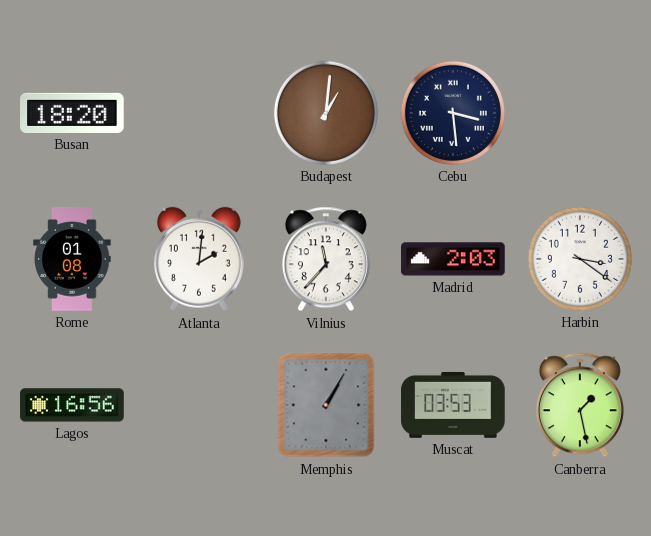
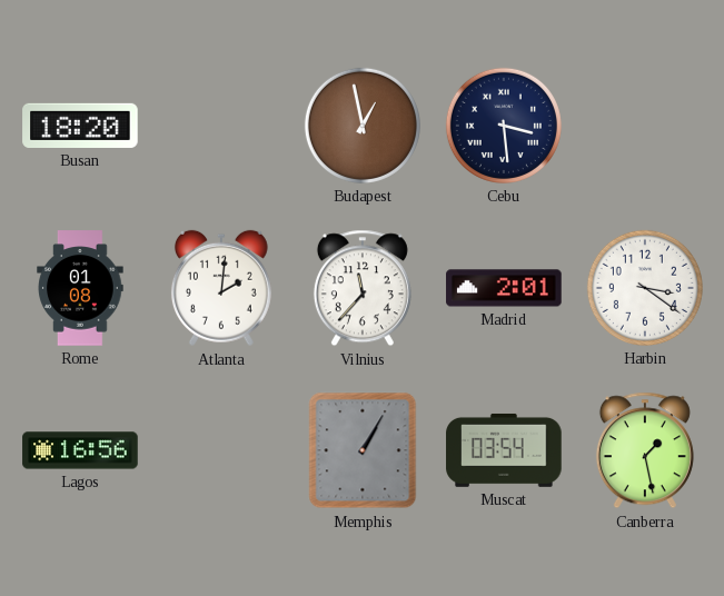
Budapest: 1:01 -> 12:58 (363, 126)
Madrid: 2:03 -> 2:01 (504, 288)
Muscat: 03:53 -> 03:54 (504, 450)
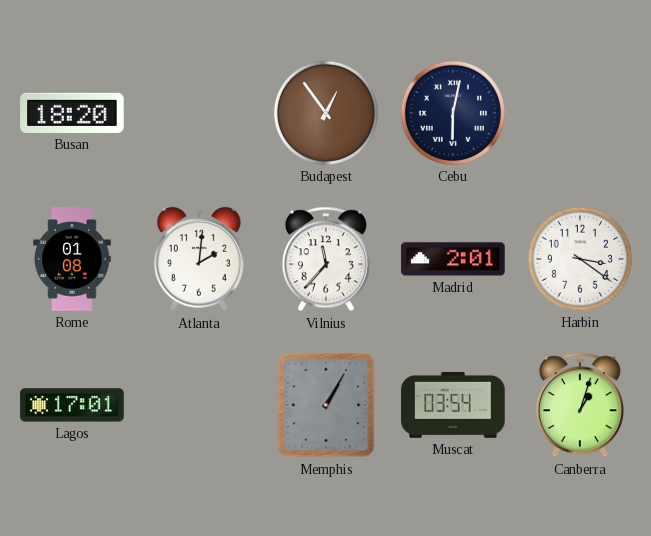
Budapest: 12:58 -> 12:54 (326, 113)
Cebu: 3:29 -> 6:02 (453, 113)
Lagos: 16:56 -> 17:01 (72, 405)
Canberra: 1:28 -> 1:03 (580, 405)
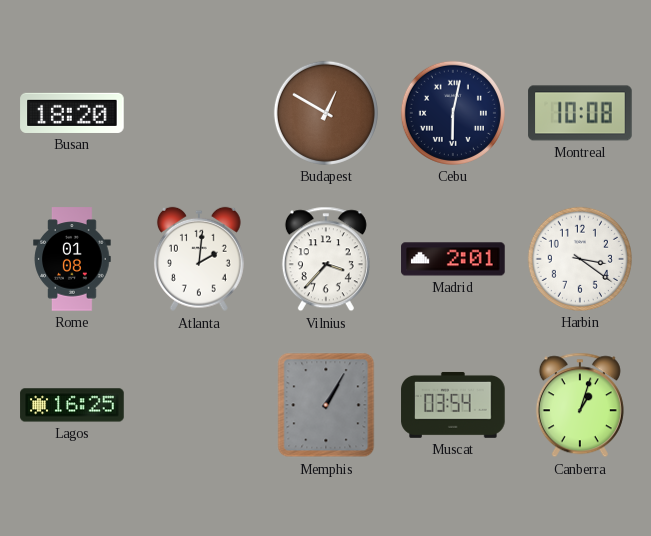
Budapest: 12:54 -> 12:50 (326, 113)
Montreal: none -> 10:08 (580, 113)
Vilnius: 11:37 -> 3:37 (326, 259)
Lagos: 17:01 -> 16:25 (72, 405)
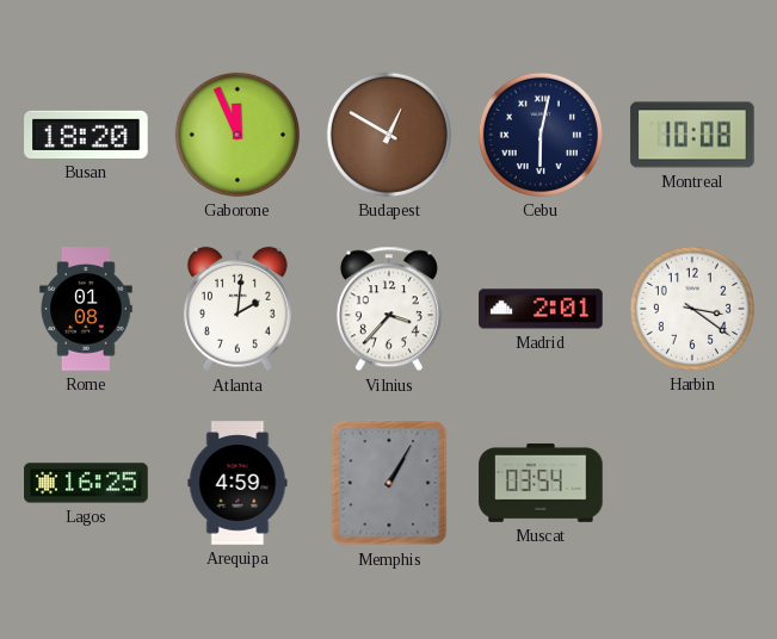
Gaborone: none -> 11:56 (238, 135)
Arequipa: none -> 4:59 (238, 483)
Canberra: 1:03 -> none (580, 405)
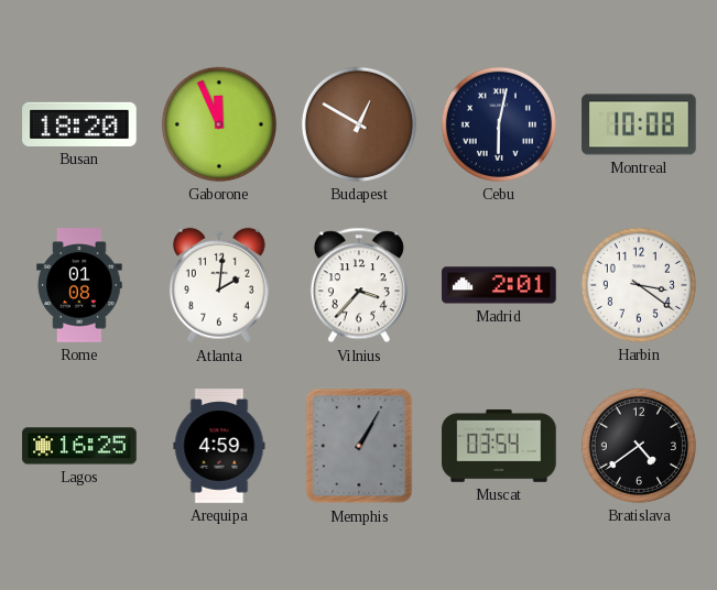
Bratislava: none -> 4:39 (639, 446)
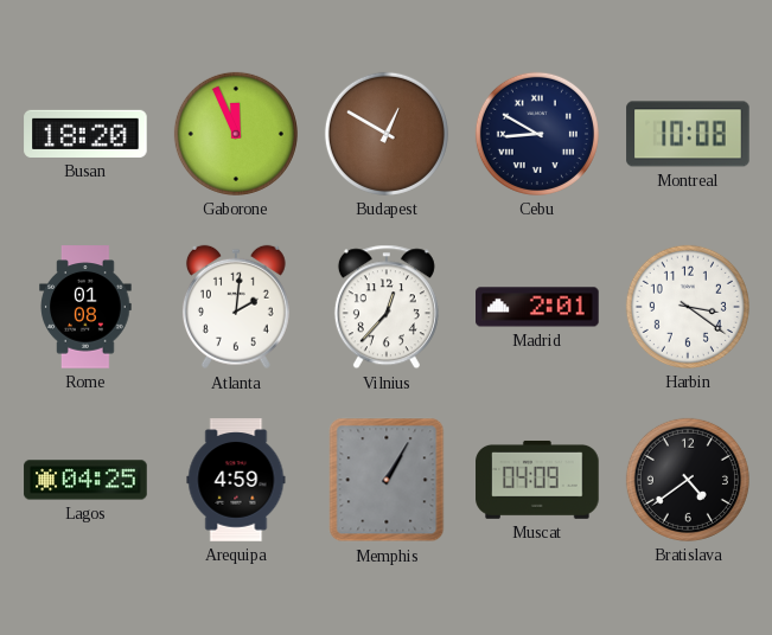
Cebu: 6:02 -> 8:50 (537, 134)
Vilnius: 3:37 -> 12:37 (387, 307)
Lagos: 16:25 -> 04:25 (85, 480)
Muscat: 03:54 -> 04:09 (537, 480)
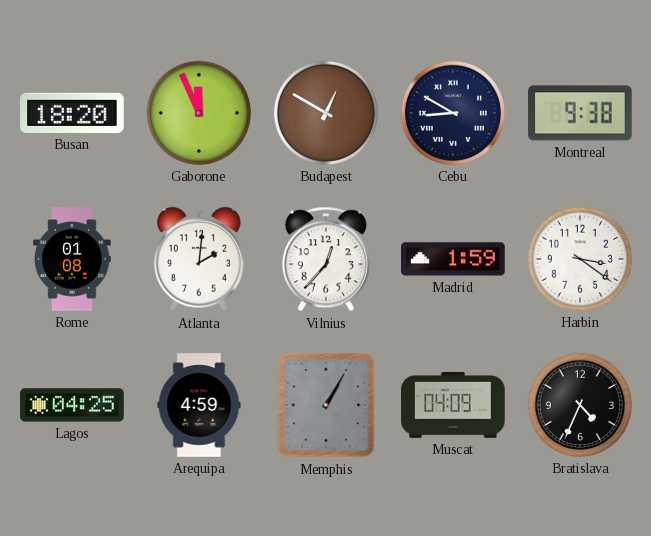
Montreal: 10:08 -> 9:38 (580, 113)
Madrid: 2:01 -> 1:59 (453, 259)
Bratislava: 4:39 -> 4:34 (580, 405)
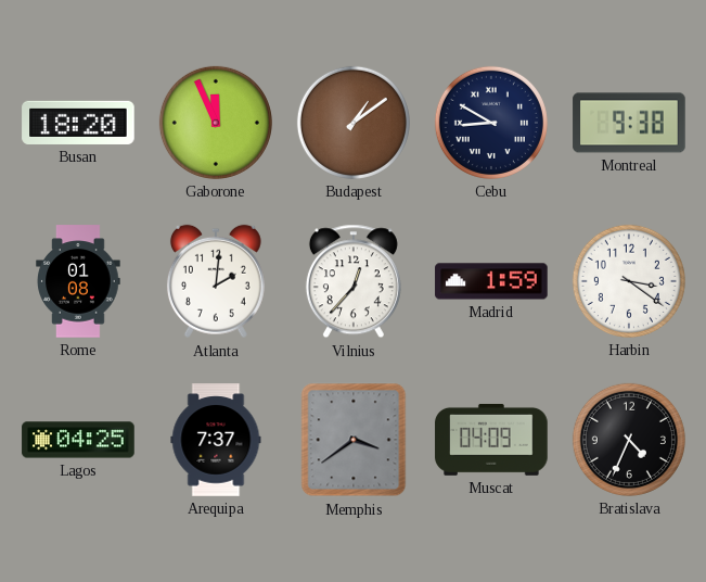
Budapest: 12:50 -> 1:09 (354, 123)
Arequipa: 4:59 -> 7:37 (216, 440)
Memphis: 1:05 -> 3:39 (354, 440)
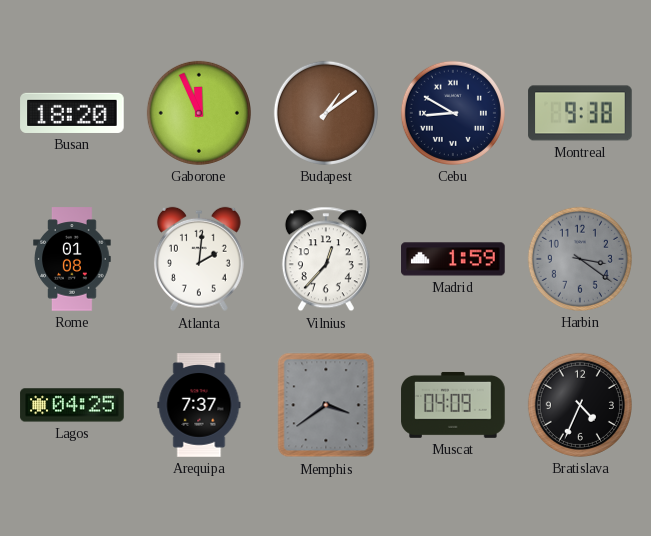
Harbin dial: white -> grey (580, 259)
